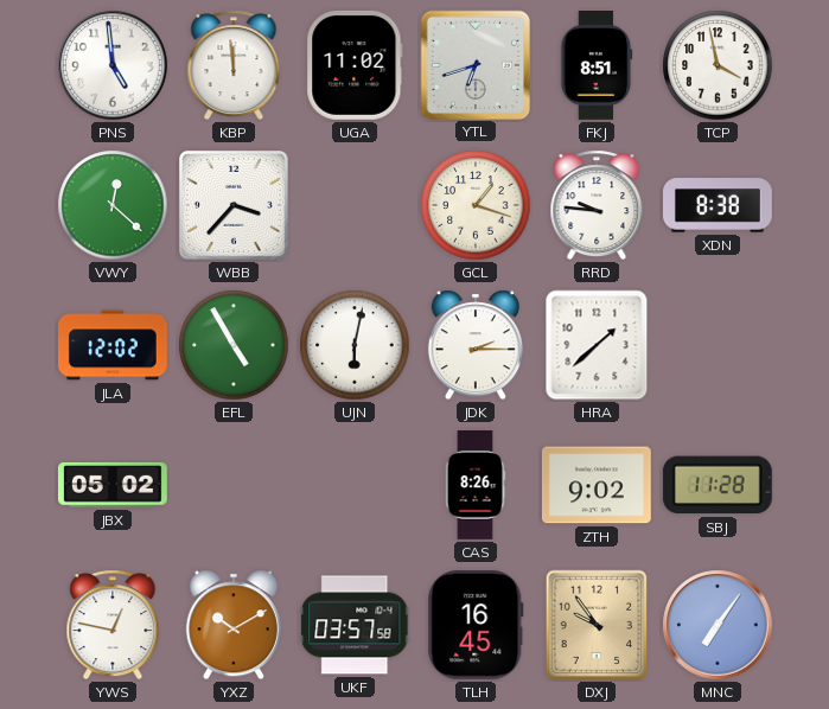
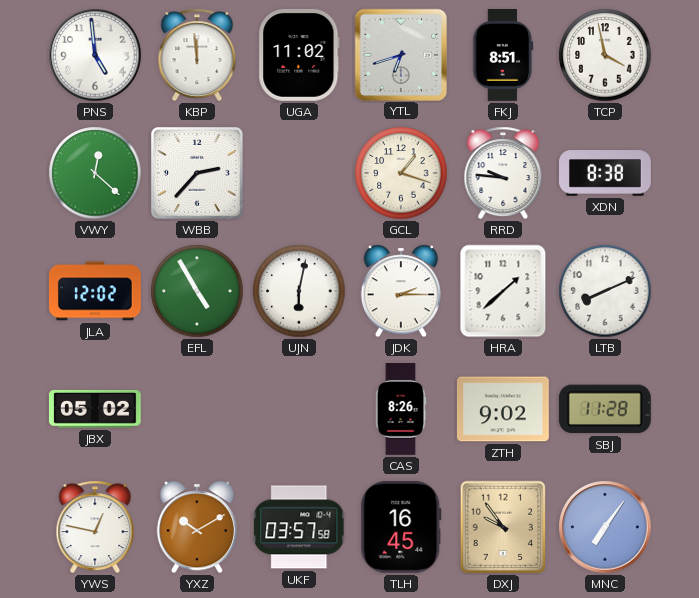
WBB: 3:37 -> 2:37 (198, 174)
LTB: none -> 8:11 (605, 291)
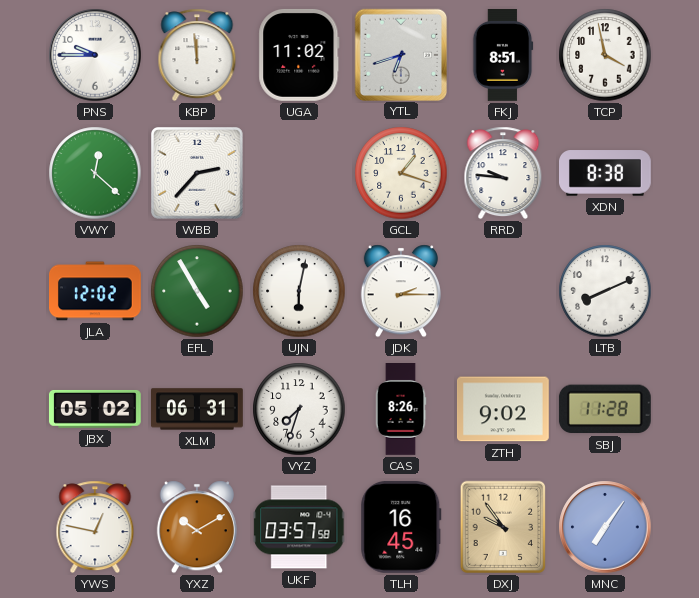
PNS: 4:59 -> 9:45 (95, 55)
HRA: 1:38 -> none (503, 291)
XLM: none -> 06:31 (198, 409)
VYZ: none -> 7:33 (299, 409)
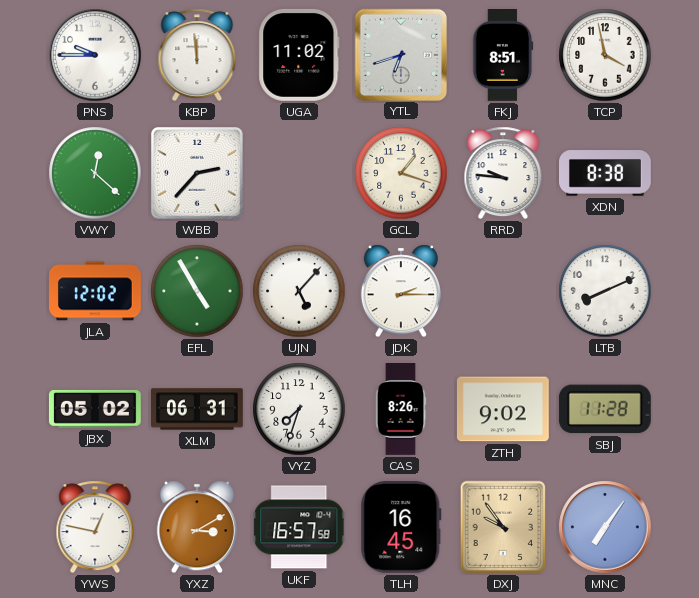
UJN: 6:02 -> 5:07 (299, 291)
YXZ: 10:10 -> 3:10 (197, 527)
UKF: 03:57 -> 16:57 (299, 527)
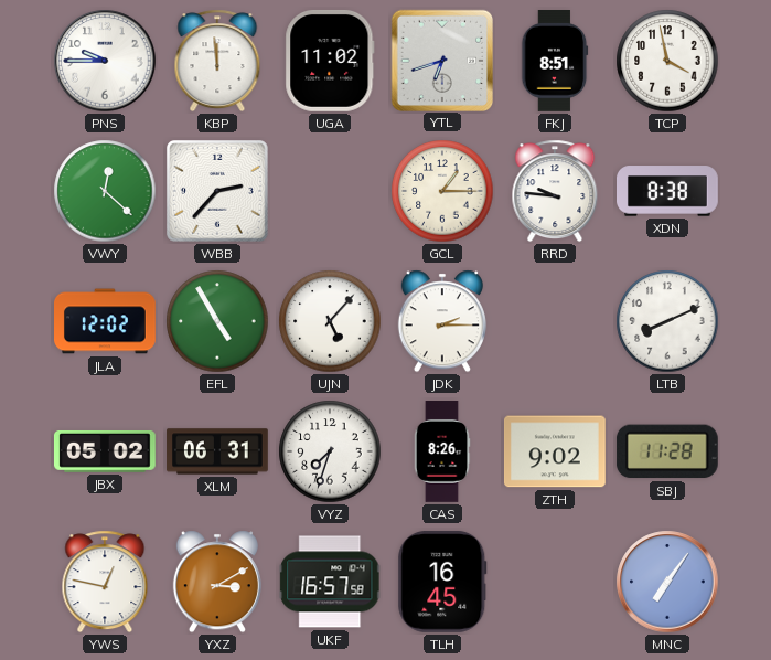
GCL: 1:18 -> 1:15 (442, 191)
DXJ: 9:54 -> none (503, 527)
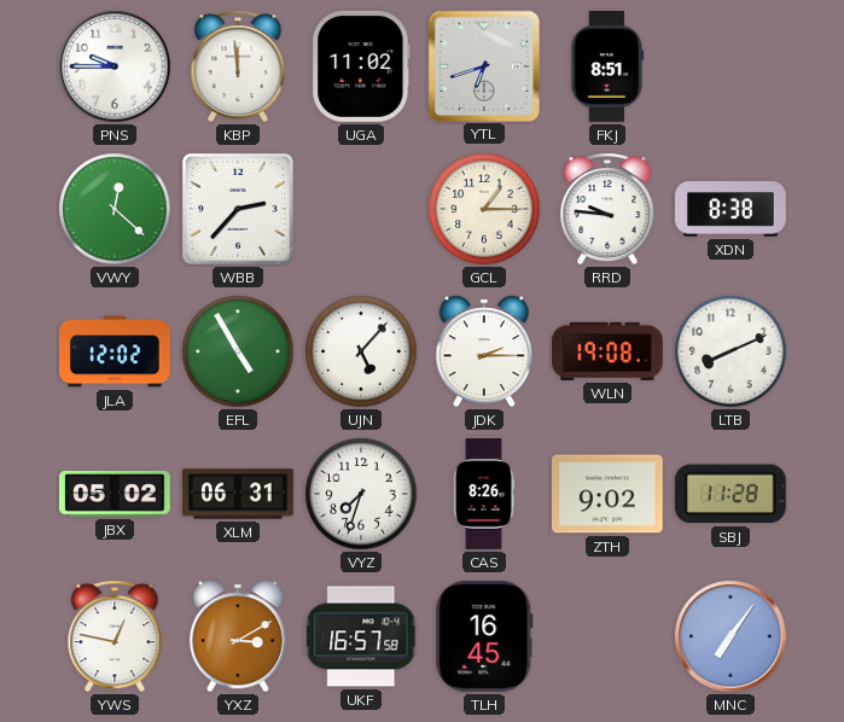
TCP: 3:58 -> none (667, 61)
WLN: none -> 19:08 (609, 351)
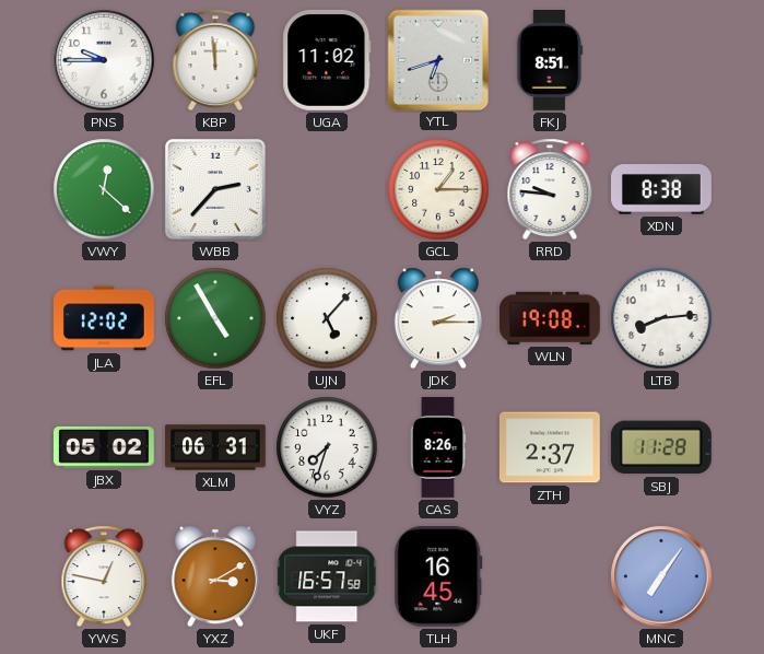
LTB: 8:11 -> 8:14 (661, 318)
ZTH: 9:02 -> 2:37 (550, 447)
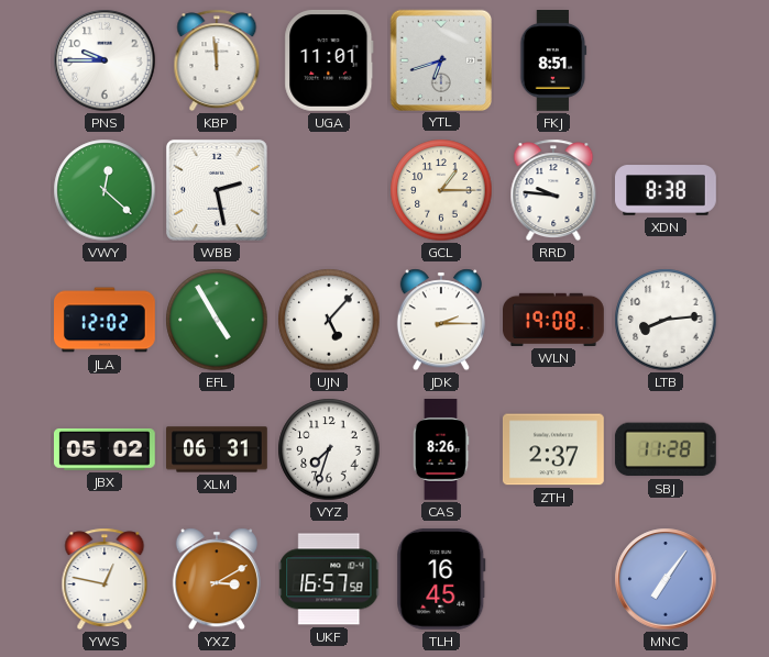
UGA: 11:02 -> 11:01 (329, 60)
WBB: 2:37 -> 2:28 (218, 191)
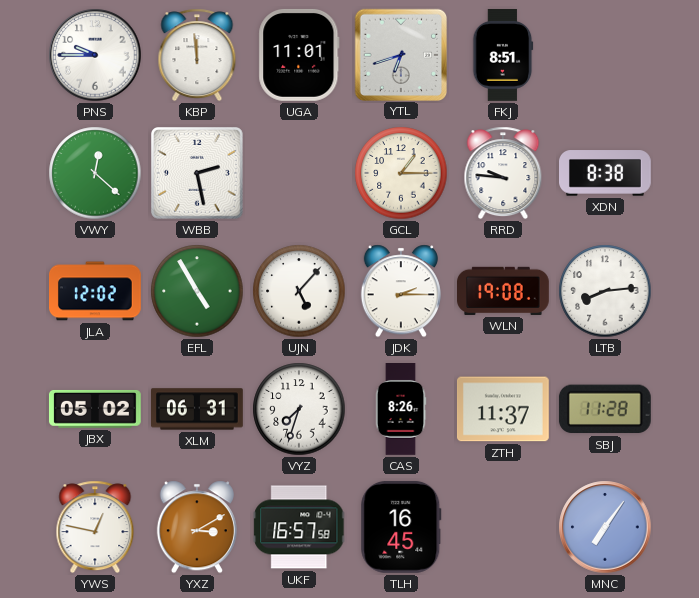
ZTH: 2:37 -> 11:37 (503, 409)
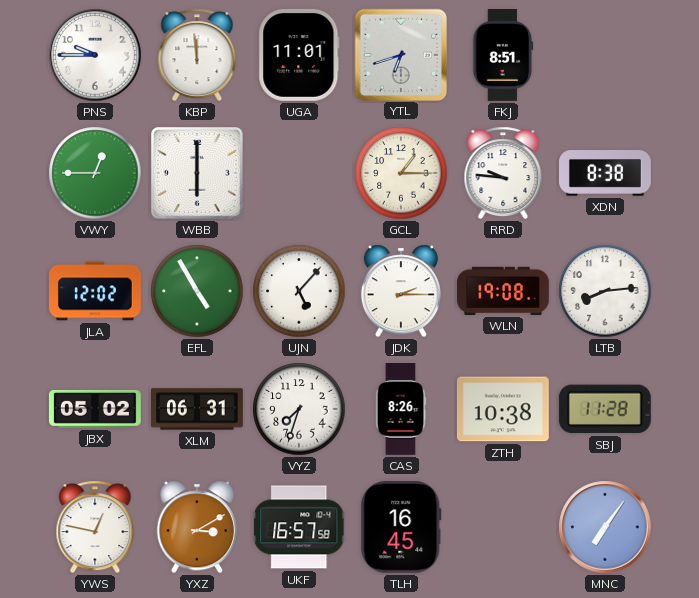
VWY: 12:22 -> 12:45 (95, 173)
WBB: 2:28 -> 6:00 (198, 174)
ZTH: 11:37 -> 10:38 (503, 409)
